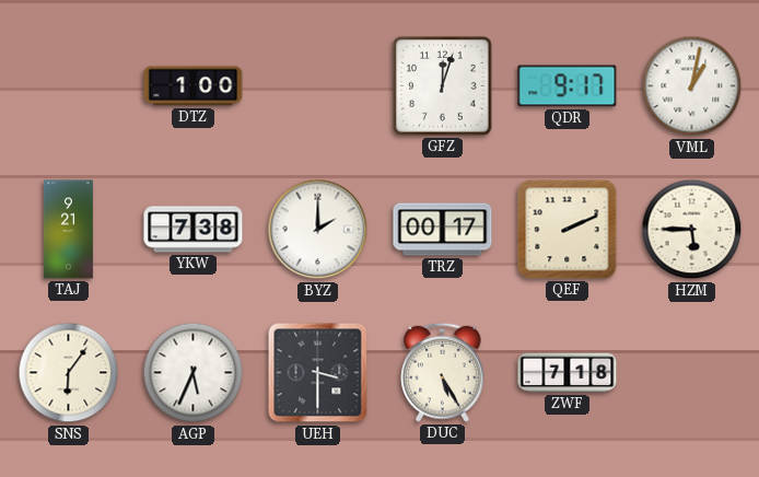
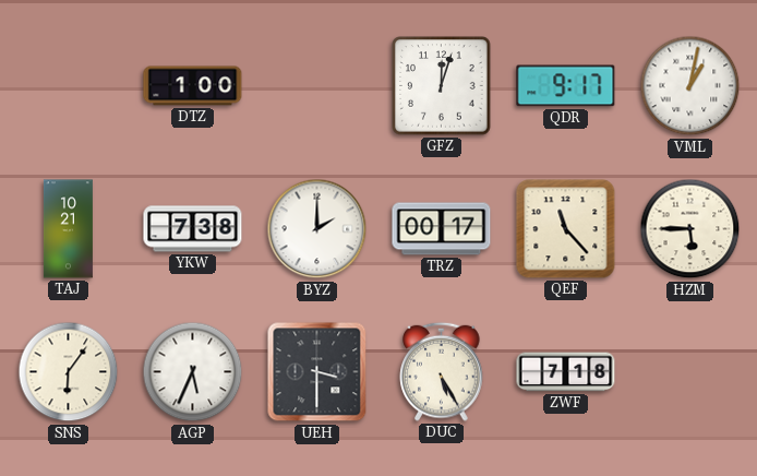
TAJ: 9:21 -> 10:21 (68, 229)
QEF: 2:11 -> 11:23 (566, 229)
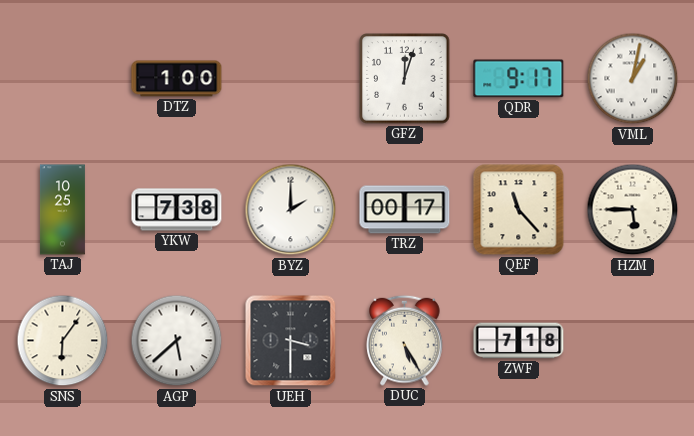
TAJ: 10:21 -> 10:25 (62, 210)
AGP: 5:34 -> 5:38 (177, 341)
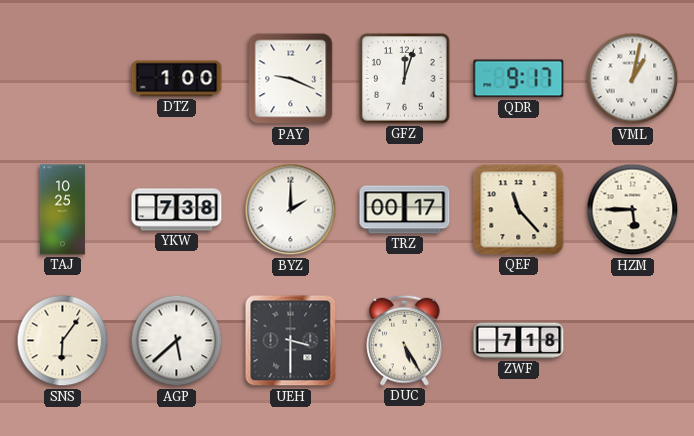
PAY: none -> 9:19 (291, 79)
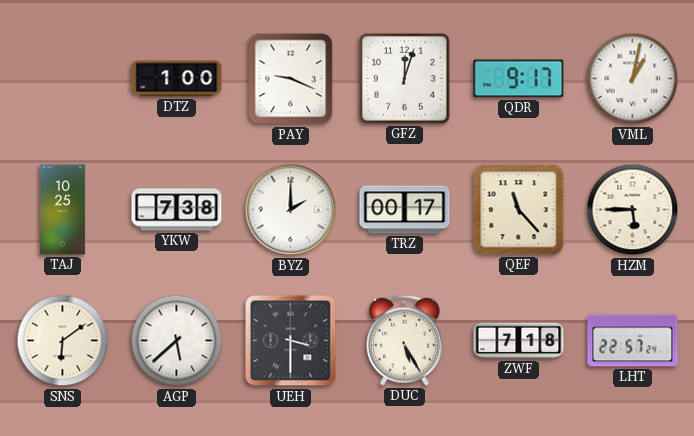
SNS: 6:06 -> 6:09 (63, 341)
LHT: none -> 22:57 (633, 341)
